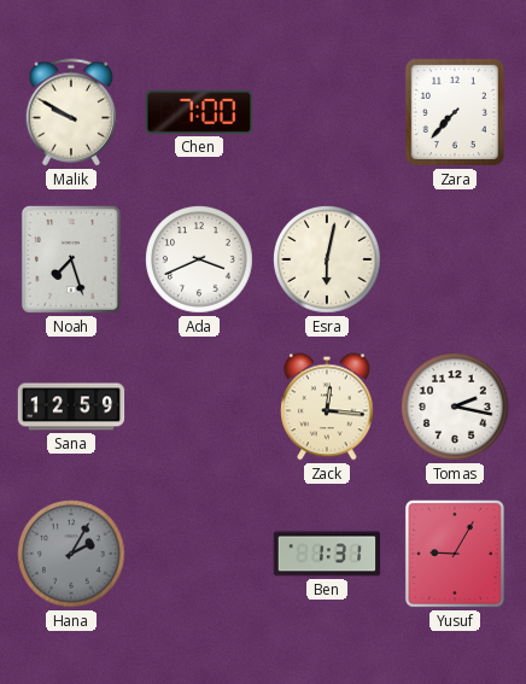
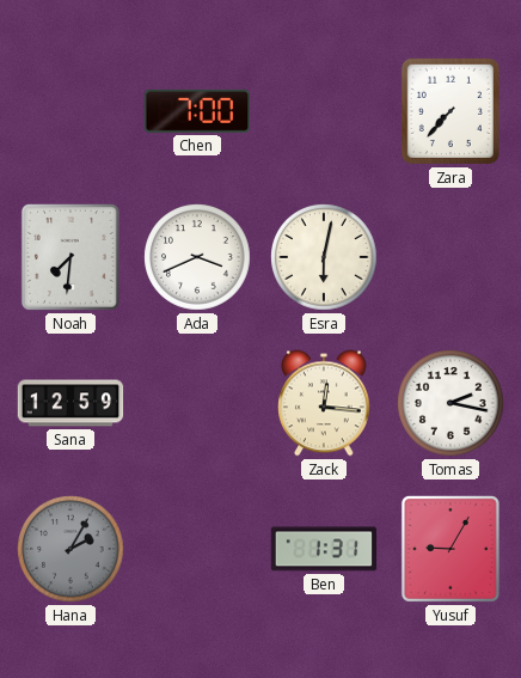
Malik: 9:50 -> none (71, 112)
Noah: 7:27 -> 7:31 (71, 257)
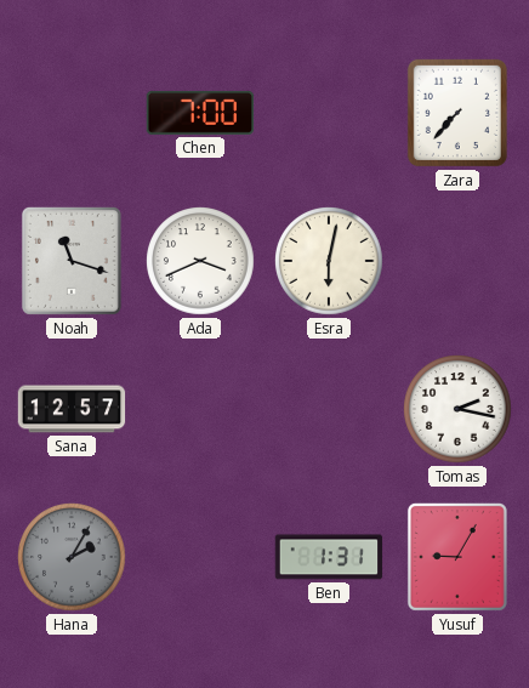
Noah: 7:31 -> 11:18 (72, 261)
Sana: 12:59 -> 12:57 (72, 409)
Zack: 12:16 -> none (324, 403)
